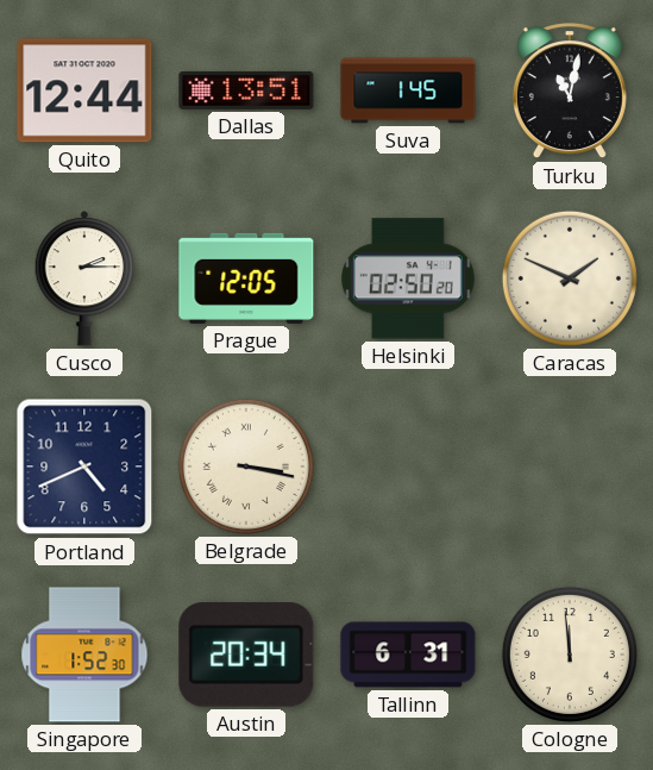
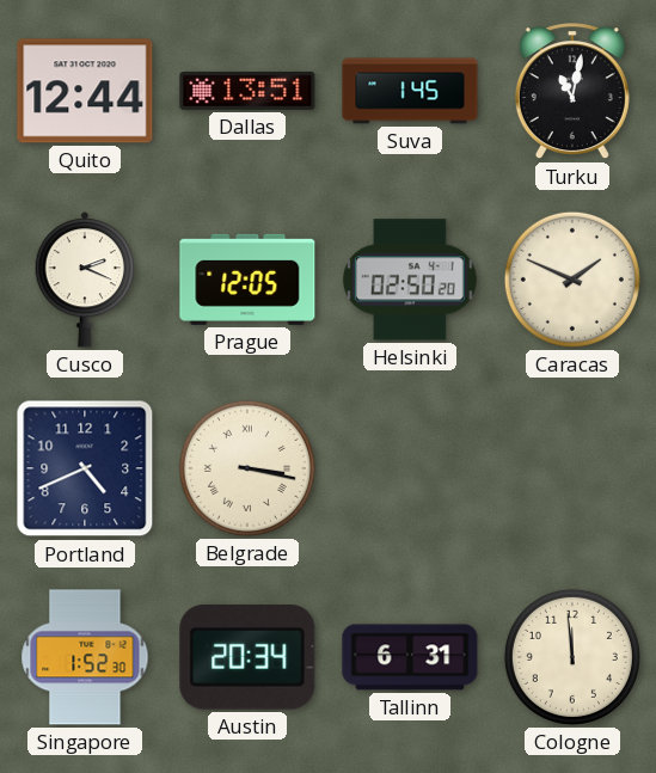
Cusco: 2:15 -> 2:19 (85, 280)
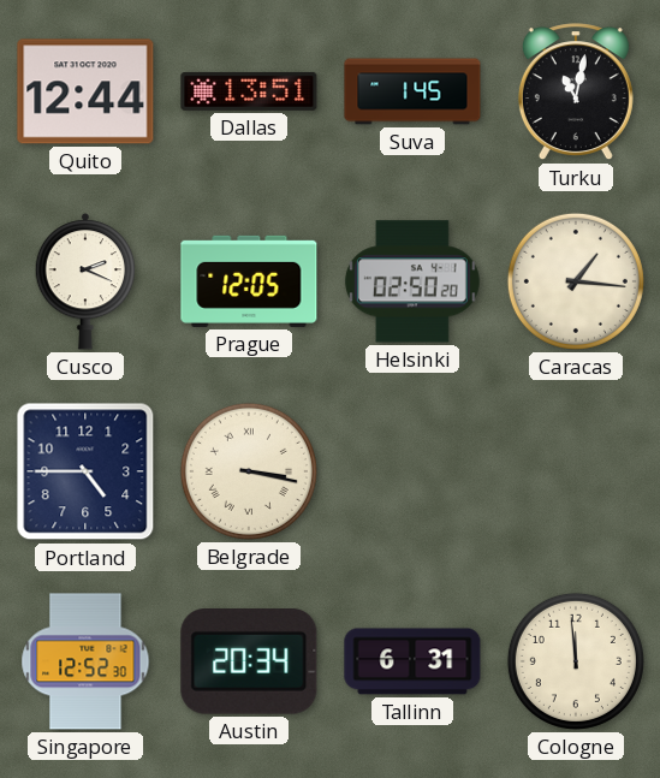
Caracas: 1:49 -> 1:16 (576, 281)
Portland: 4:41 -> 4:45 (85, 471)
Singapore: 1:52 -> 12:52 (85, 661)
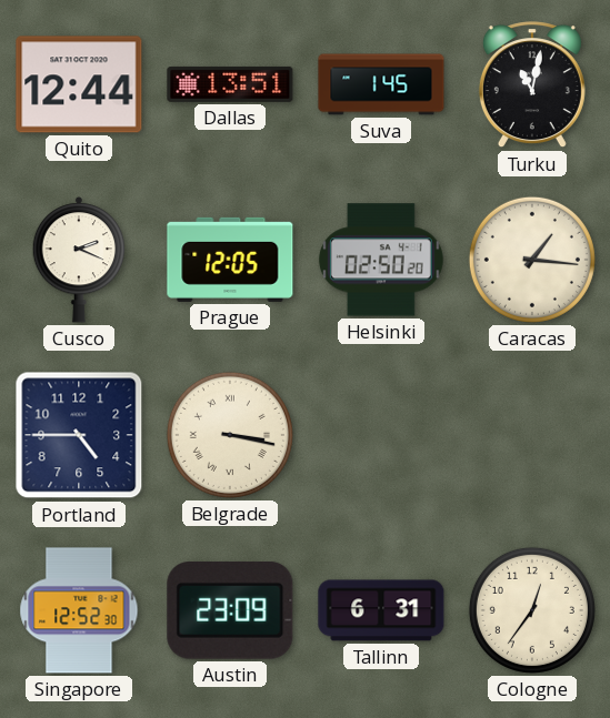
Austin: 20:34 -> 23:09 (230, 611)
Cologne: 11:59 -> 12:36 (532, 610)
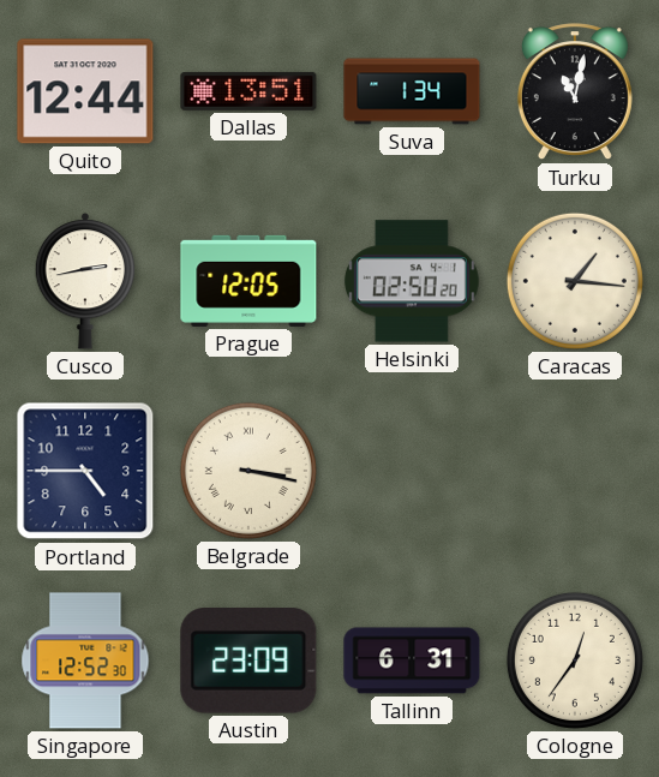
Suva: 1:45 -> 1:34 (412, 91)
Cusco: 2:19 -> 2:43 (85, 281)
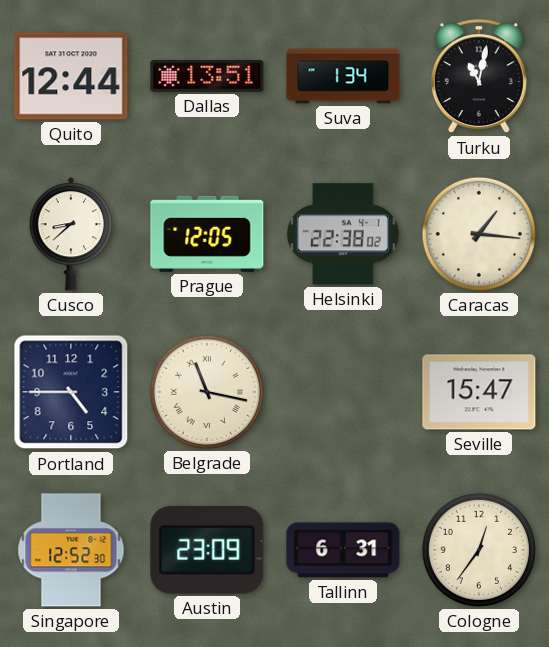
Cusco: 2:43 -> 8:38 (71, 234)
Helsinki: 02:50 -> 22:38 (343, 234)
Belgrade: 3:17 -> 11:17 (207, 392)
Seville: none -> 15:47 (479, 392)
